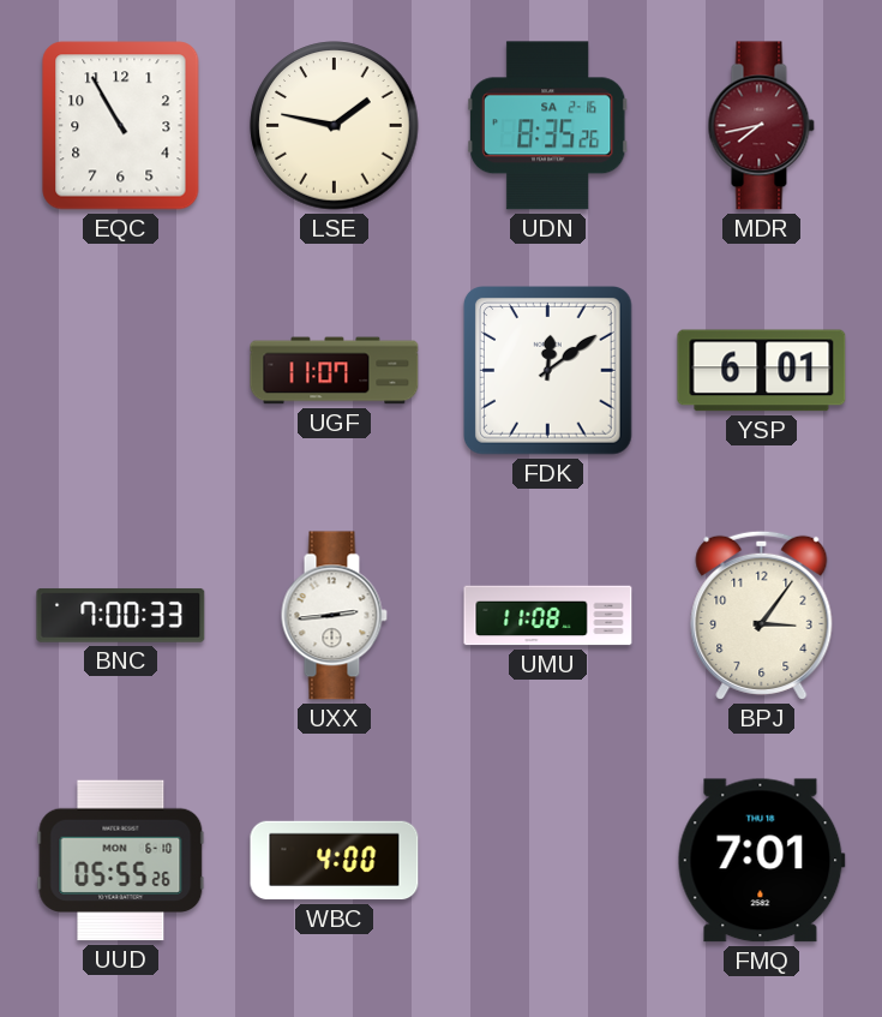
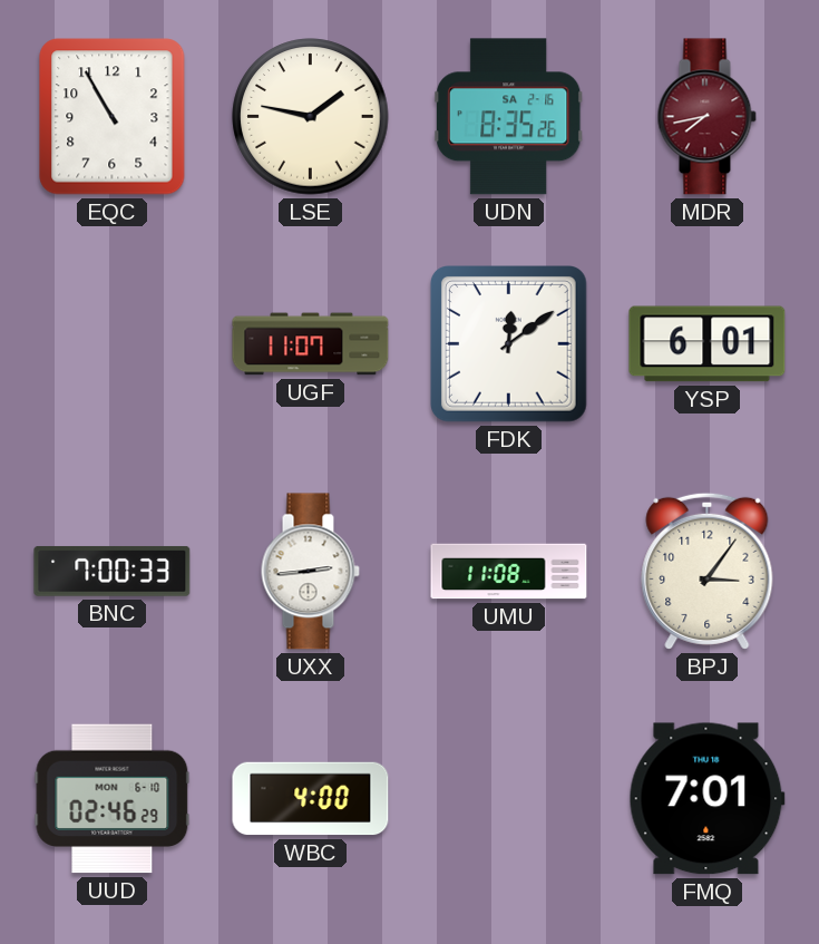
UUD: 05:55 -> 02:46 (113, 799)
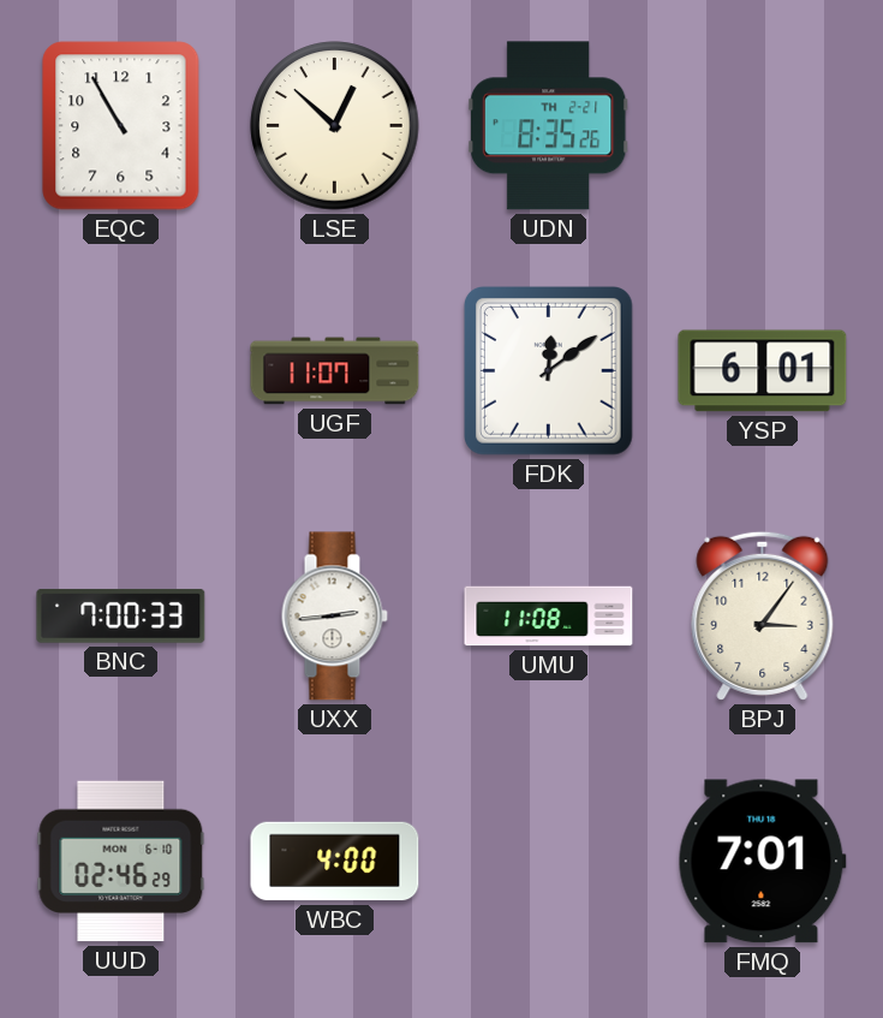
LSE: 1:47 -> 12:52 (335, 126)
UDN date: SA 2-16 -> TH 2-21 (548, 126)
MDR: 7:43 -> none (706, 117)
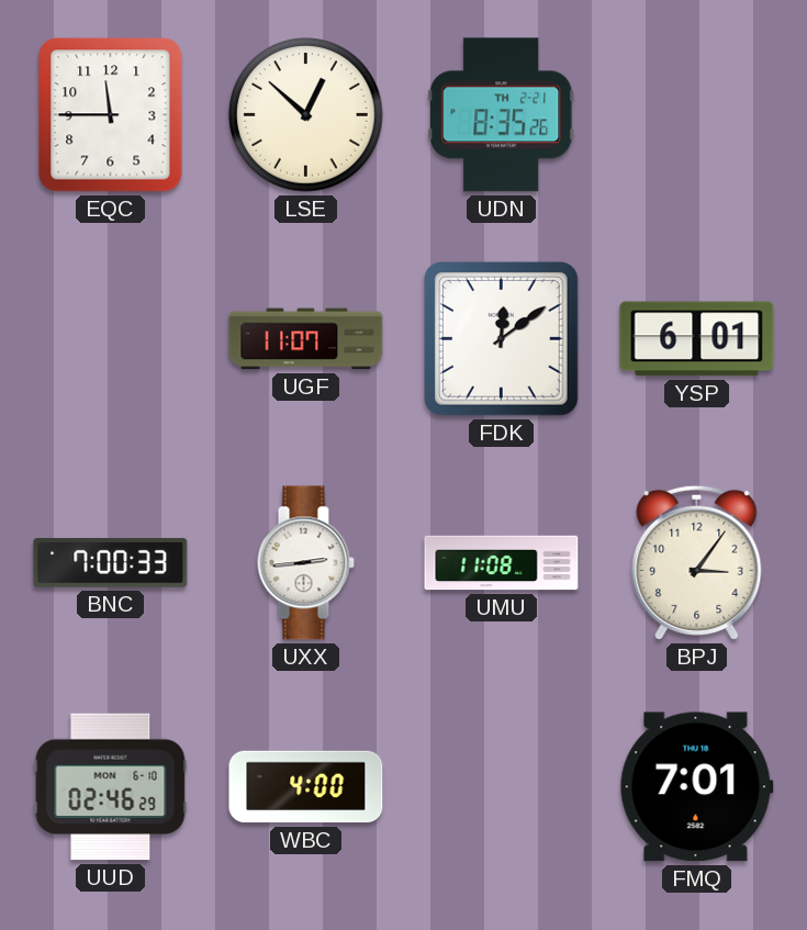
EQC: 10:55 -> 11:45 (111, 115)
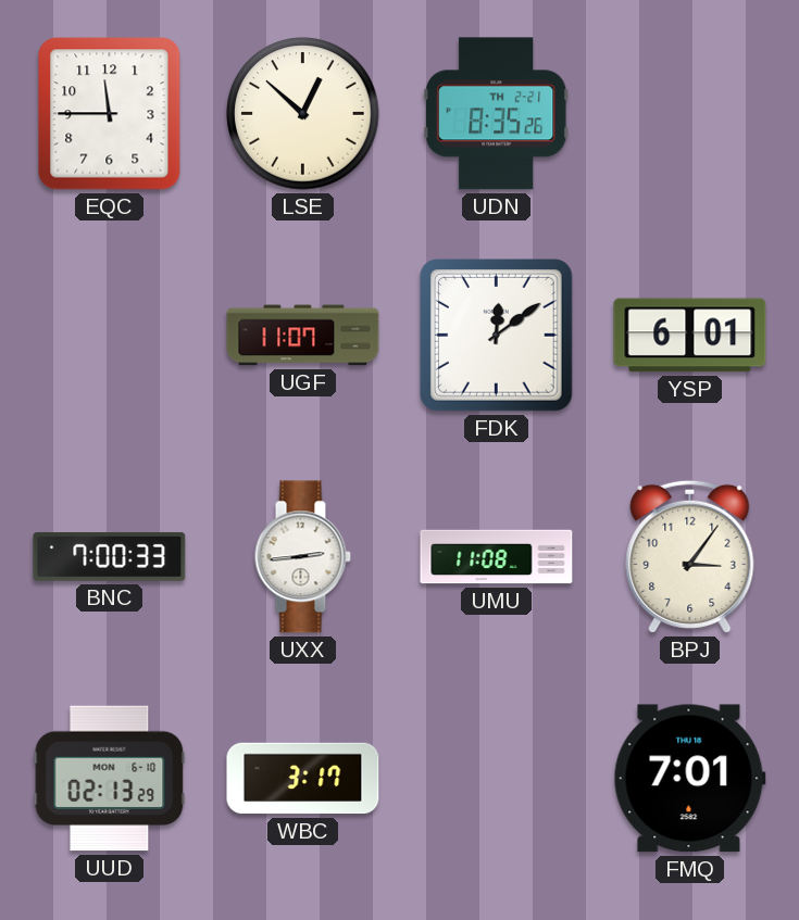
UUD: 02:46 -> 02:13 (110, 779)
WBC: 4:00 -> 3:17 (303, 779)
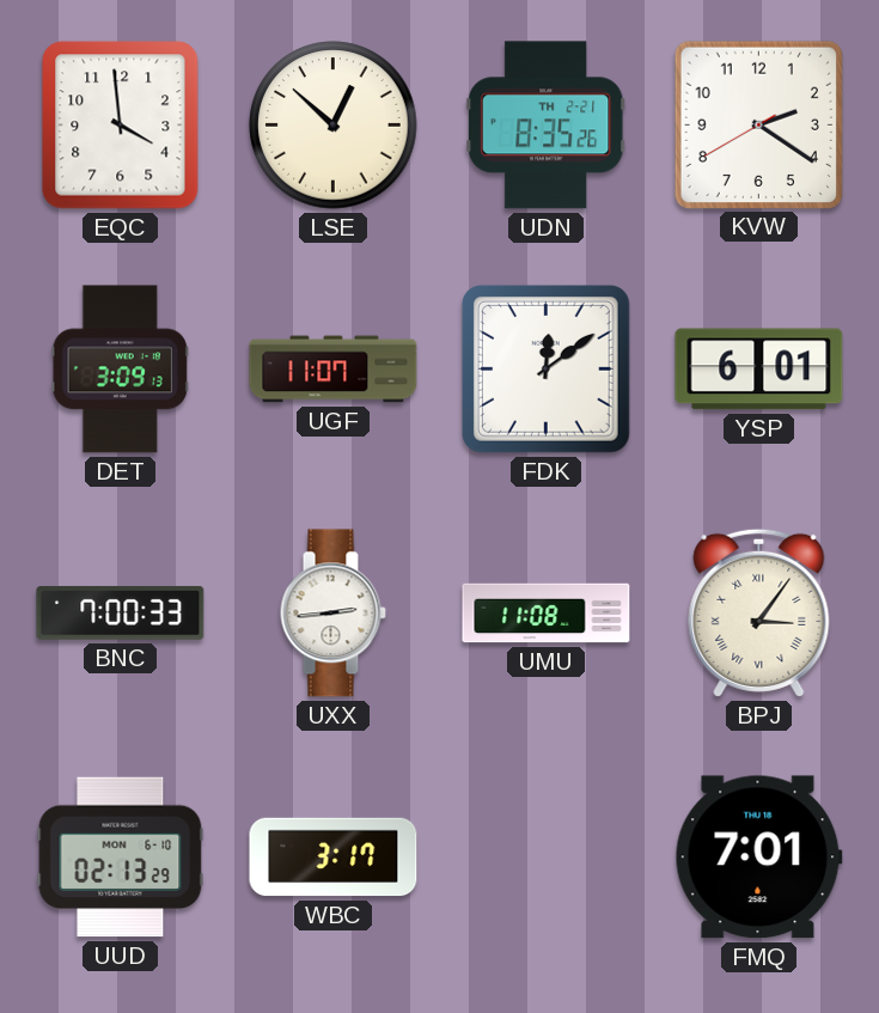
EQC: 11:45 -> 3:59 (121, 126)
KVW: none -> 2:20 (758, 124)
DET: none -> 3:09 (120, 370)
BPJ numerals: Arabic -> Roman (759, 612)
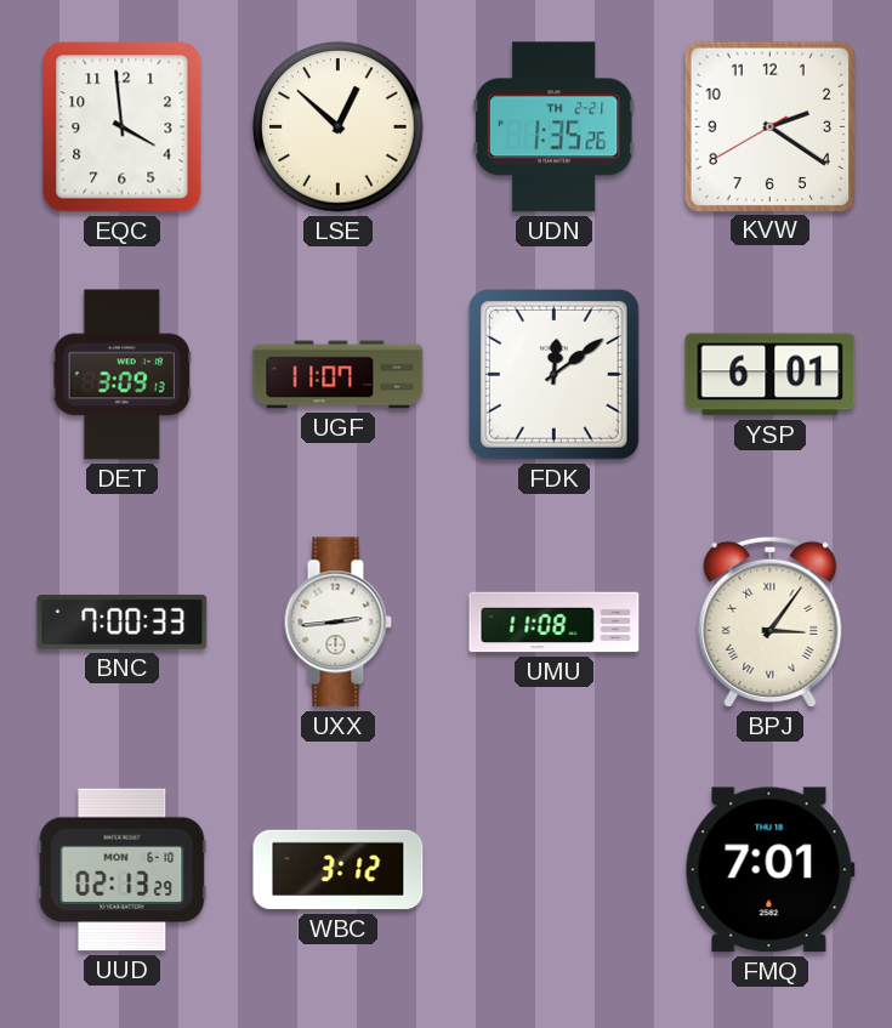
UDN: 8:35 -> 1:35 (553, 127)
WBC: 3:17 -> 3:12 (339, 870)
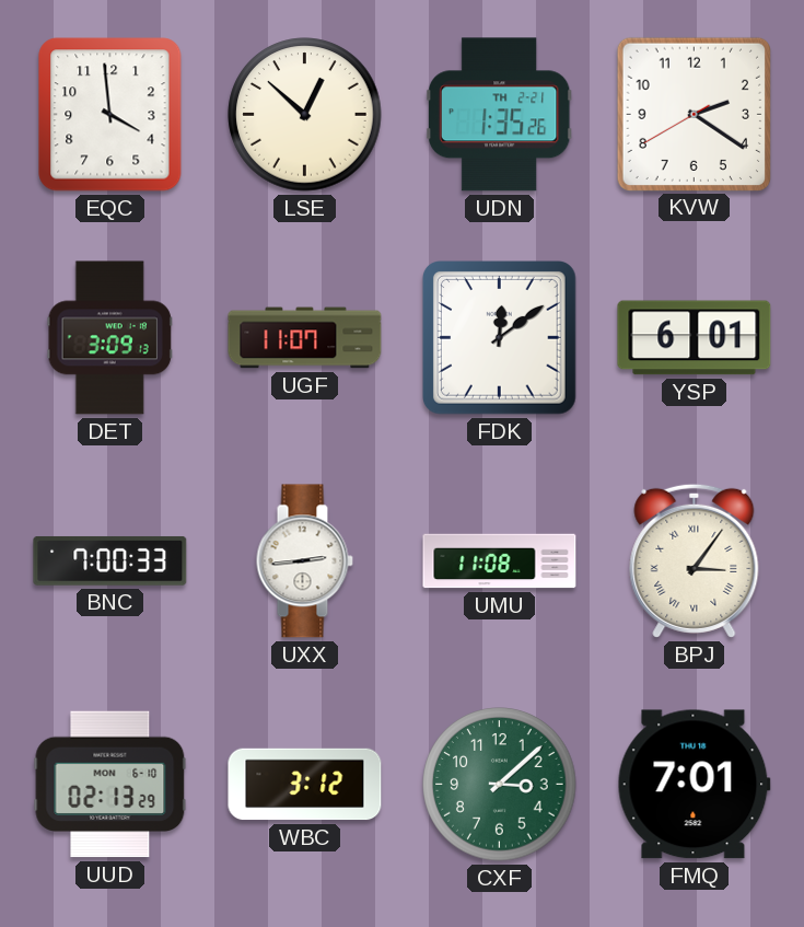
CXF: none -> 3:08 (500, 785)
